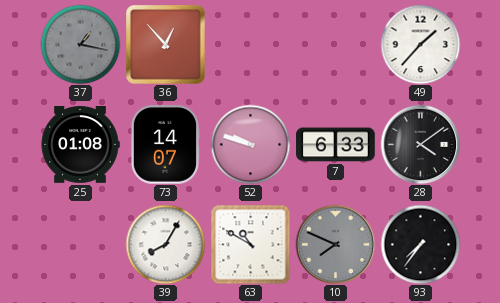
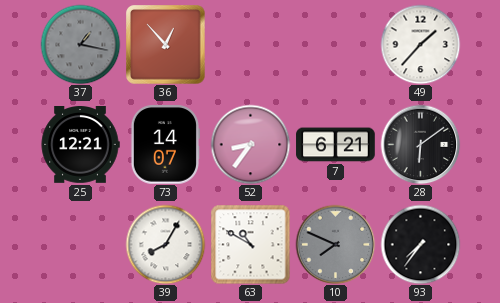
25: 01:08 -> 12:21 (80, 145)
52: 9:48 -> 8:36 (250, 144)
7: 6:33 -> 6:21 (336, 145)
28: 4:09 -> 6:09 (420, 144)
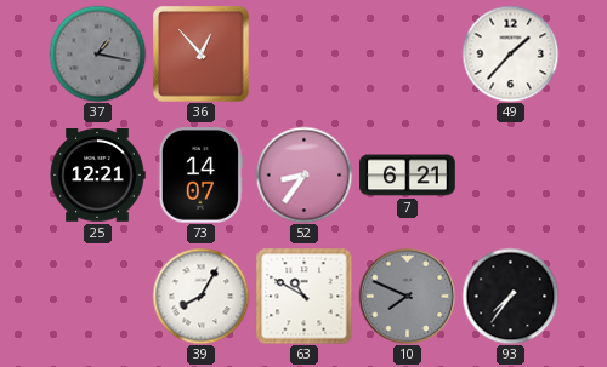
28: 6:09 -> none (420, 144)
